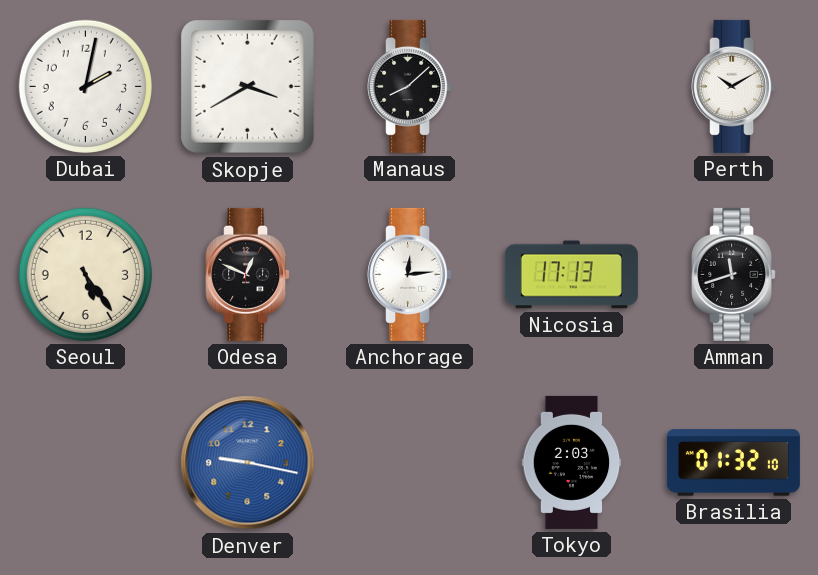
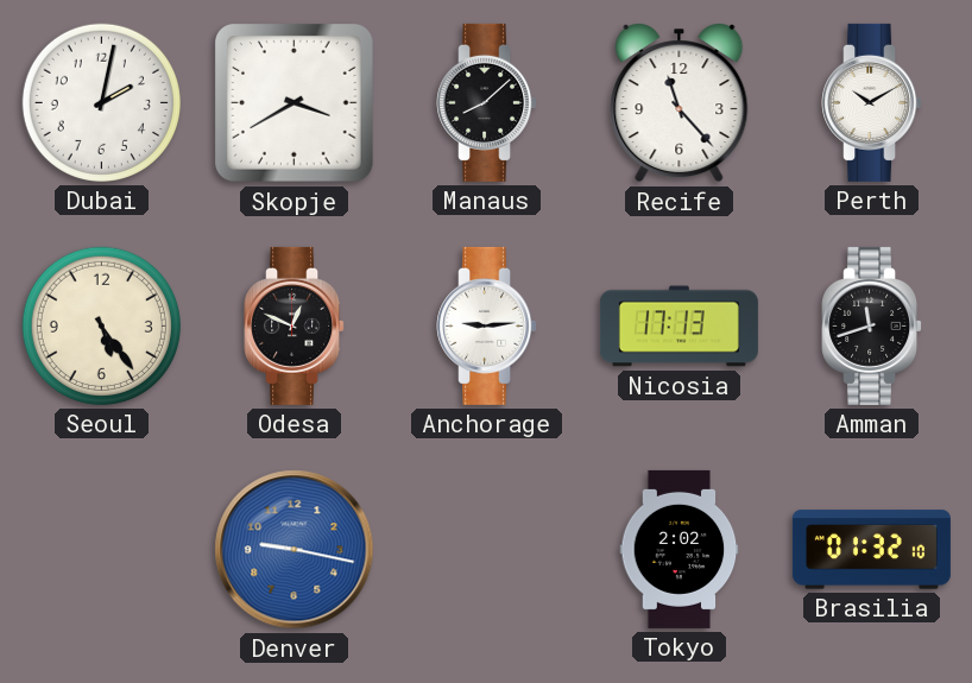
Recife: none -> 11:23 (680, 103)
Anchorage: 12:14 -> 9:14 (487, 325)
Tokyo: 2:03 -> 2:02 (680, 549)
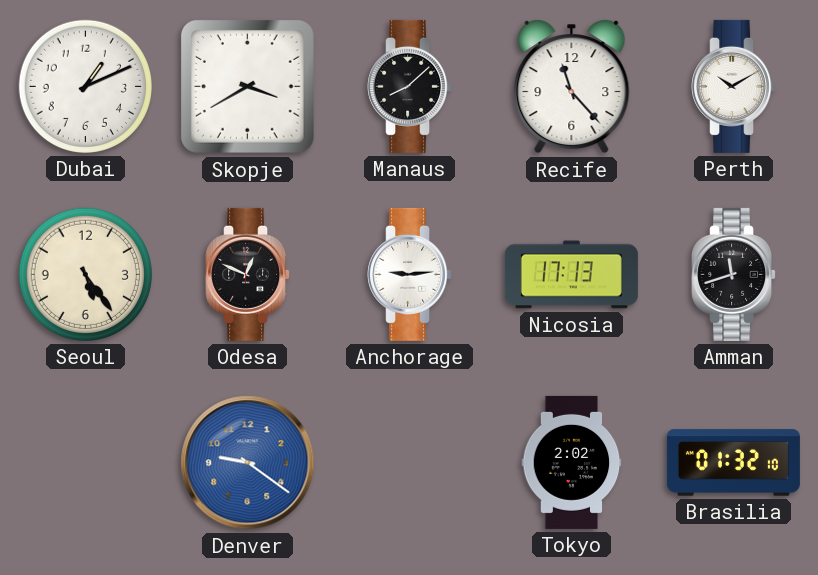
Dubai: 2:02 -> 1:11 (85, 86)
Denver: 9:17 -> 9:21 (248, 463)
